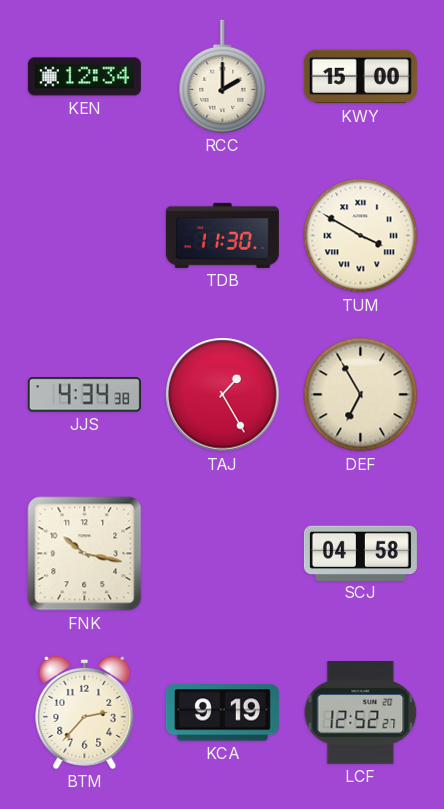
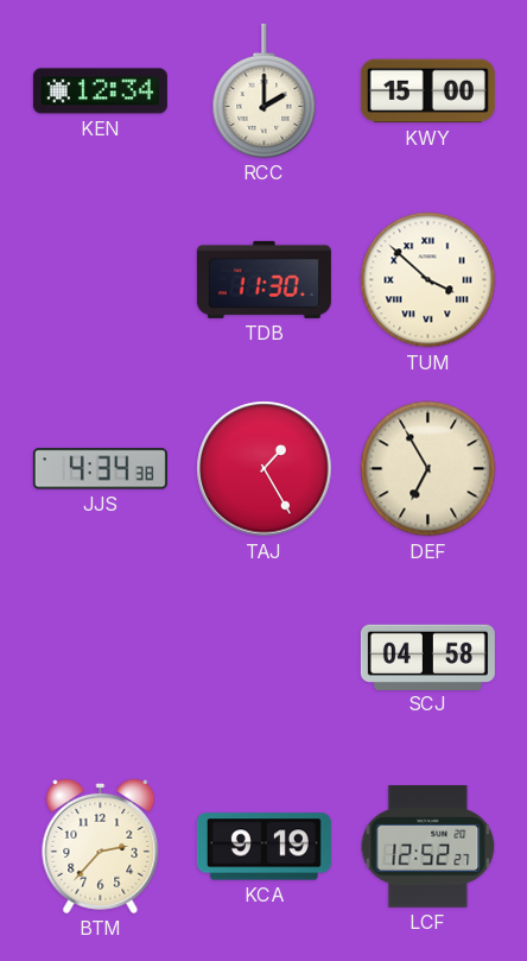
TUM: 3:50 -> 3:52 (428, 280)
FNK: 10:17 -> none (85, 554)
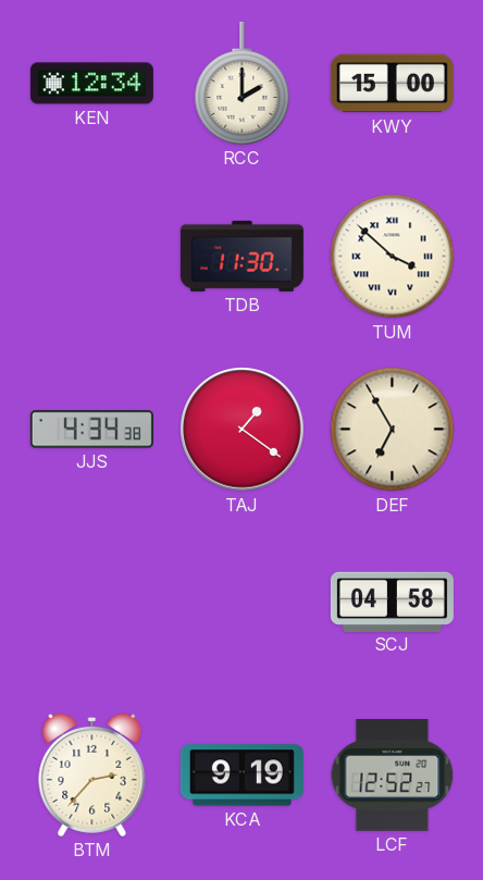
TAJ: 1:25 -> 1:21 (243, 430)
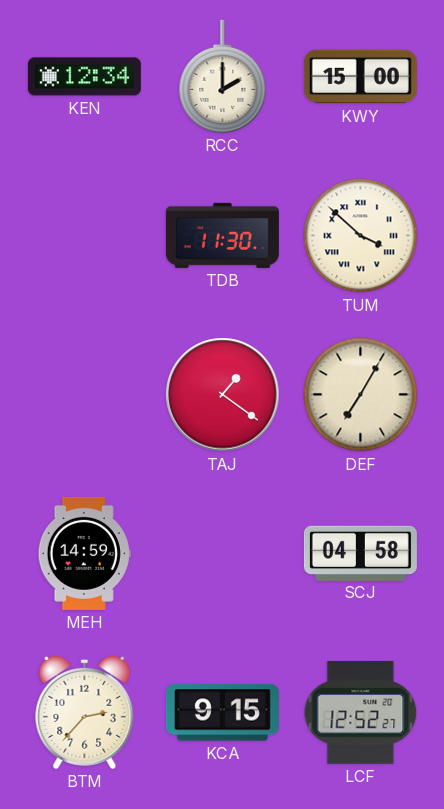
JJS: 4:34 -> none (91, 430)
DEF: 6:55 -> 7:05 (361, 395)
MEH: none -> 14:59 (84, 553)
KCA: 9:19 -> 9:15 (222, 713)
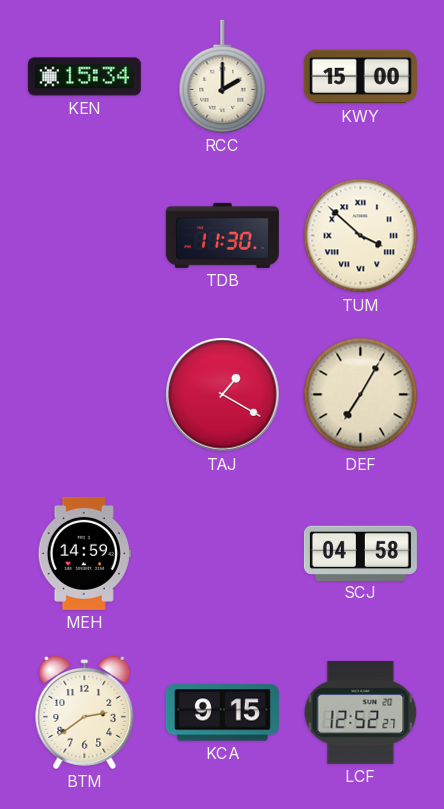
KEN: 12:34 -> 15:34 (84, 77)
TAJ: 1:21 -> 1:20 (223, 395)
BTM: 2:37 -> 2:39 (85, 712)
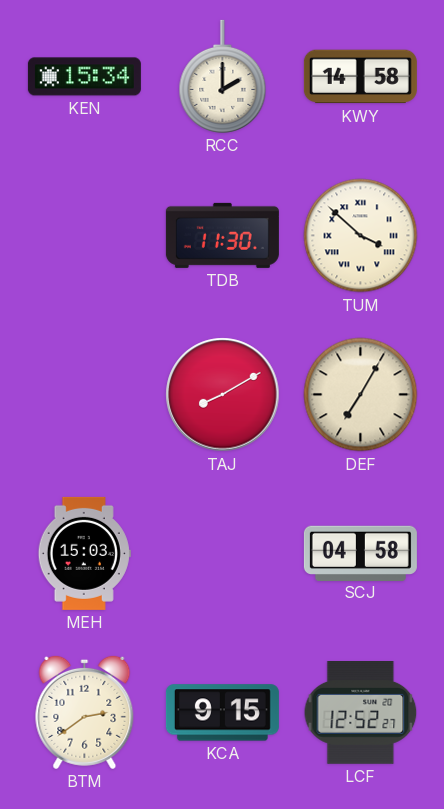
KWY: 15:00 -> 14:58 (360, 77)
TAJ: 1:20 -> 8:10 (223, 395)
MEH: 14:59 -> 15:03 (84, 553)
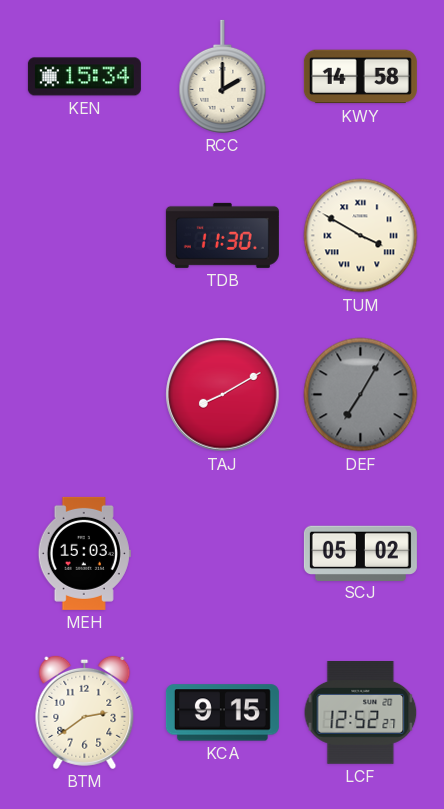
TUM: 3:52 -> 3:50 (361, 236)
DEF dial: cream -> grey (361, 395)
SCJ: 04:58 -> 05:02 (360, 553)
